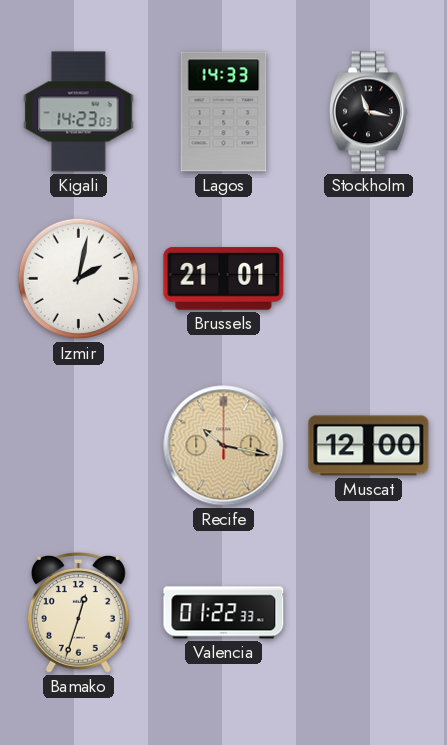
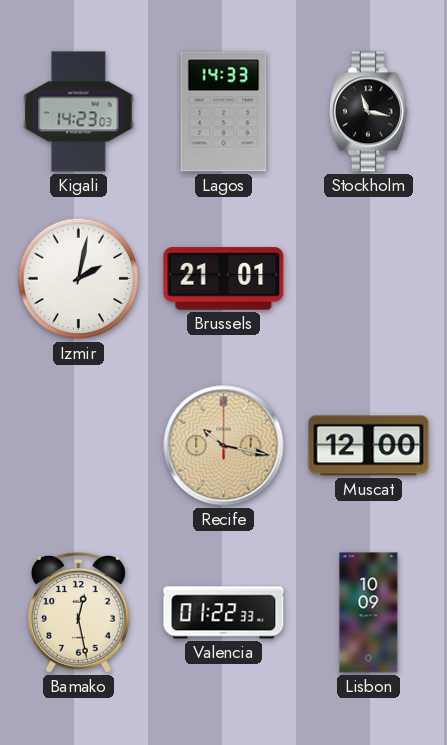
Bamako: 12:33 -> 12:28 (78, 612)
Lisbon: none -> 10:09 (369, 613)
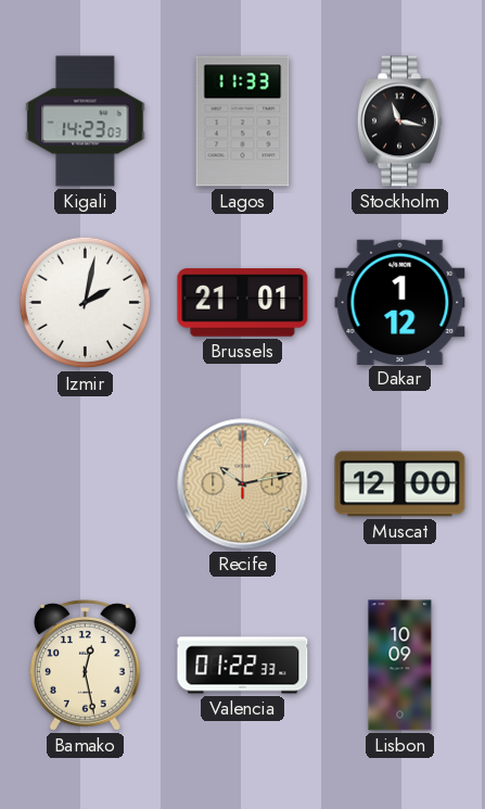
Lagos: 14:33 -> 11:33 (243, 122)
Dakar: none -> 1:12 (400, 302)
Recife: 10:17 -> 10:13 (243, 484)
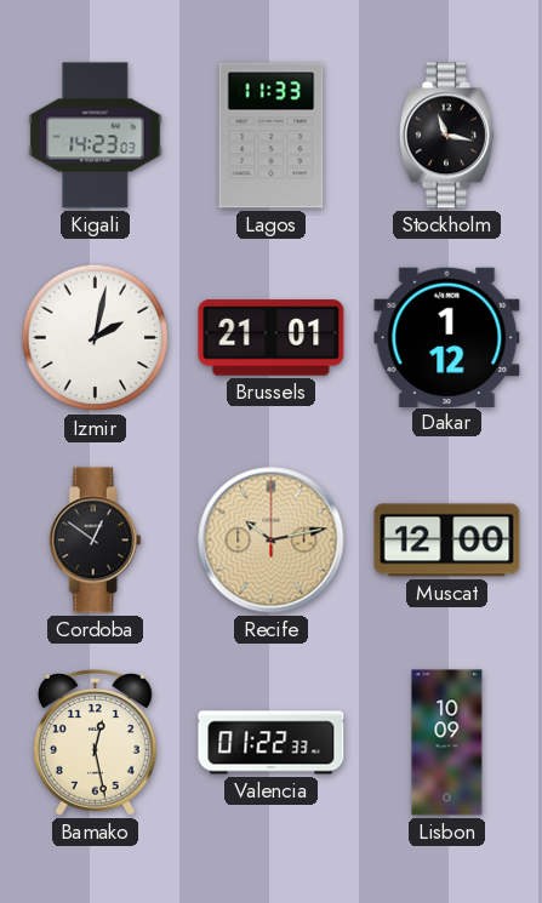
Cordoba: none -> 12:51 (95, 541)
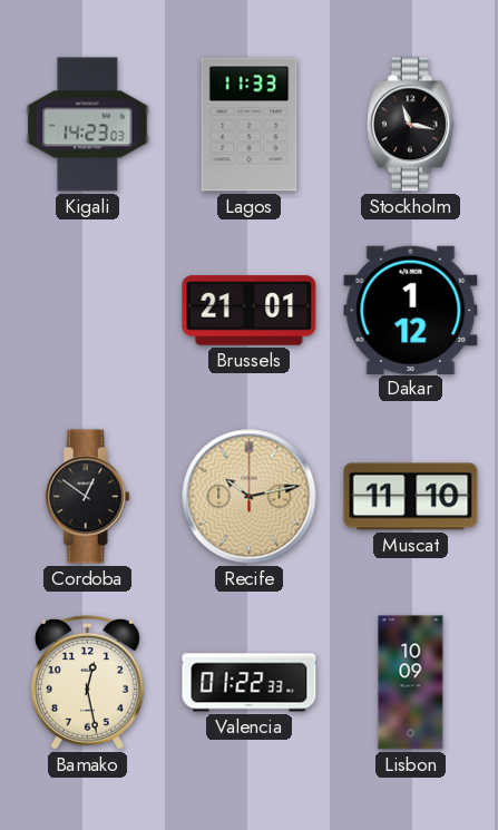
Izmir: 2:02 -> none (96, 338)
Muscat: 12:00 -> 11:10 (411, 497)
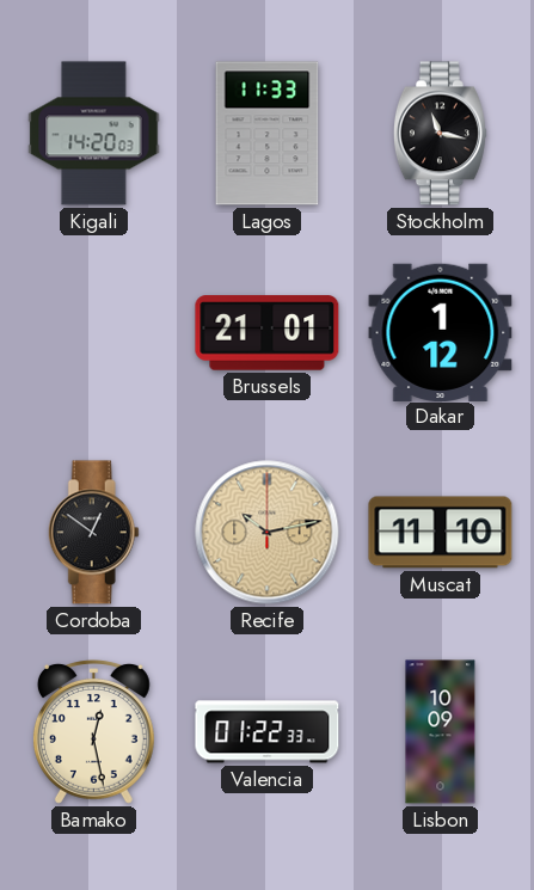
Kigali: 14:23 -> 14:20 (94, 134)
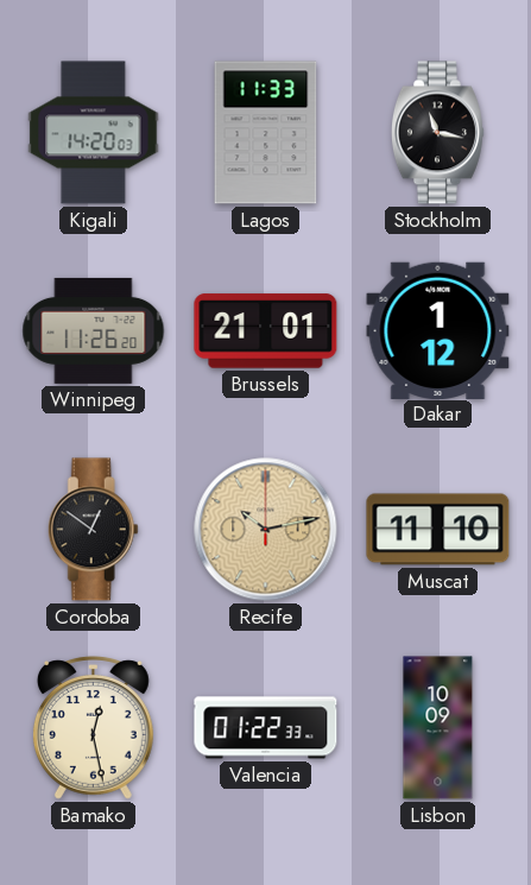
Winnipeg: none -> 11:26 (94, 330)
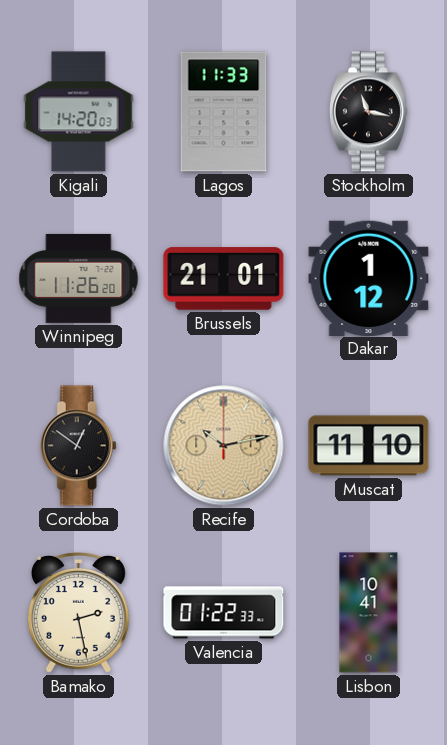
Bamako: 12:28 -> 2:28 (78, 612)
Lisbon: 10:09 -> 10:41 (369, 613)
